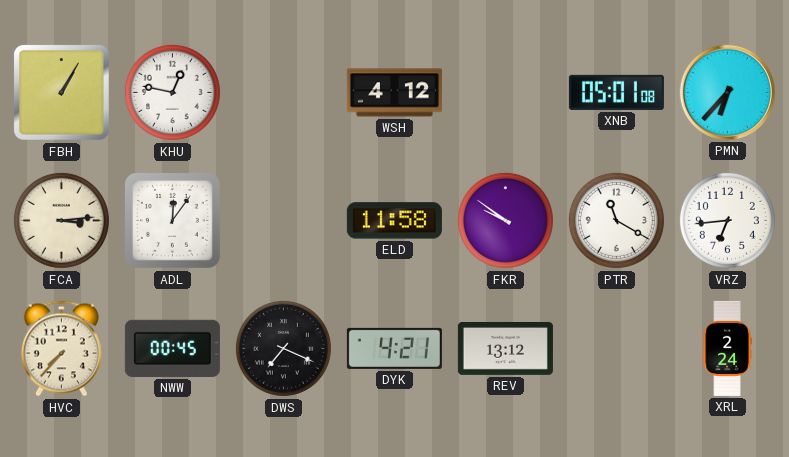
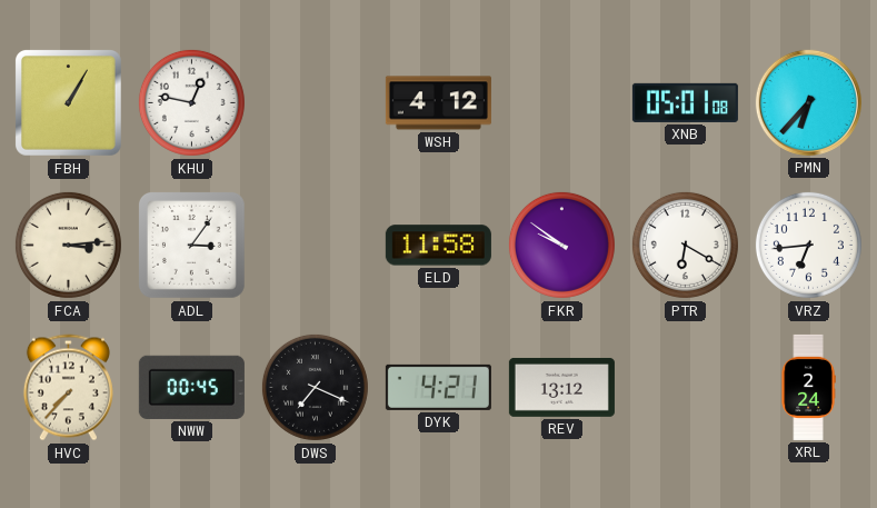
ADL: 12:06 -> 3:06 (191, 245)
PTR: 11:20 -> 6:20 (685, 245)
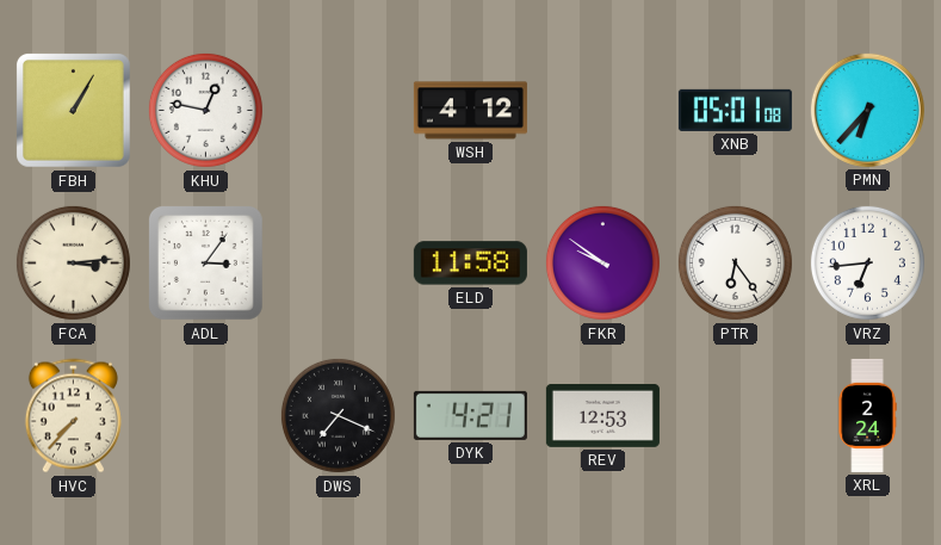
PTR: 6:20 -> 6:24 (735, 262)
NWW: 00:45 -> none (191, 387)
REV: 13:12 -> 12:53 (602, 415)
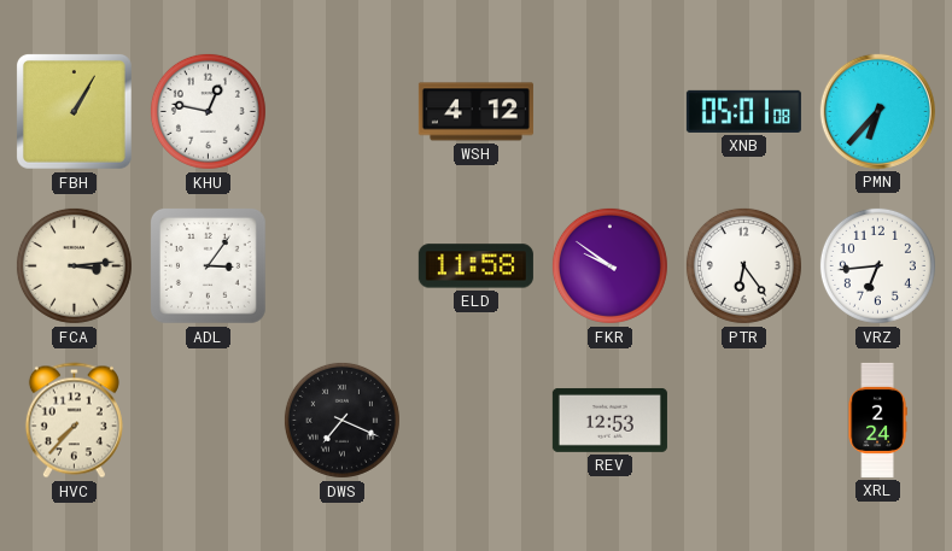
DYK: 4:21 -> none (470, 415)
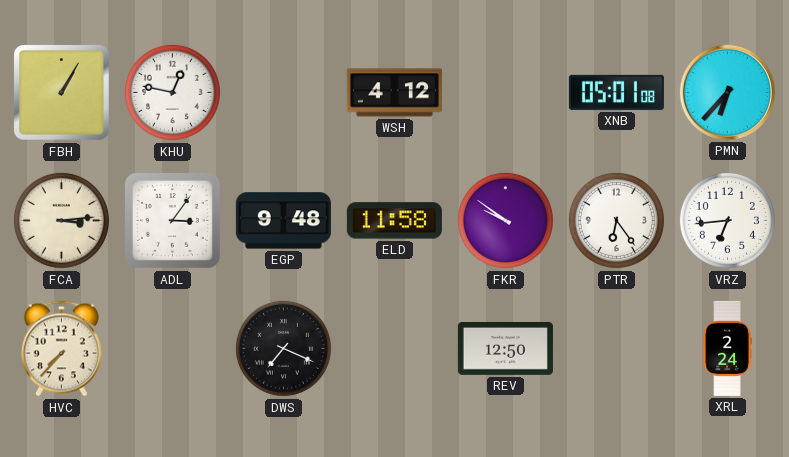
EGP: none -> 9:48 (283, 221)
REV: 12:53 -> 12:50 (505, 348)
